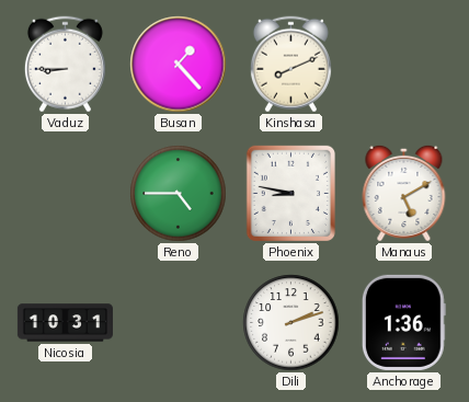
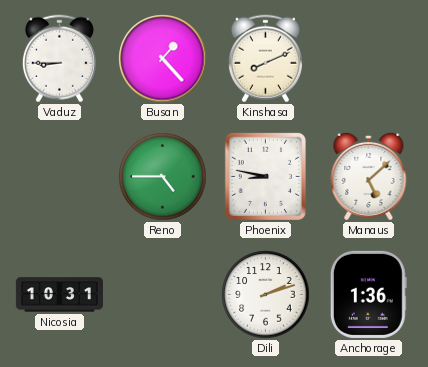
Manaus: 5:10 -> 5:08 (369, 176)
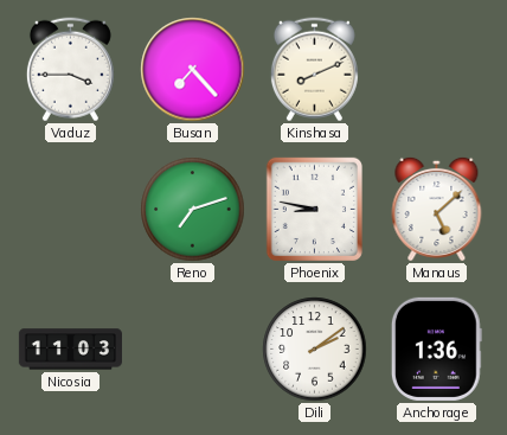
Vaduz: 8:45 -> 3:45 (70, 70)
Busan: 1:23 -> 7:23 (193, 70)
Reno: 4:45 -> 7:12 (193, 210)
Nicosia: 10:31 -> 11:03 (70, 350)
Dili: 2:12 -> 2:09 (315, 350)
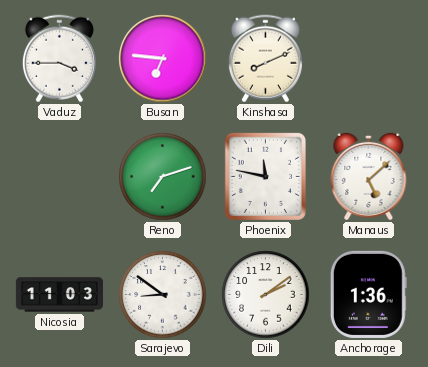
Busan: 7:23 -> 6:46 (163, 59)
Phoenix: 8:47 -> 11:47 (265, 176)
Sarajevo: none -> 8:51 (163, 295)
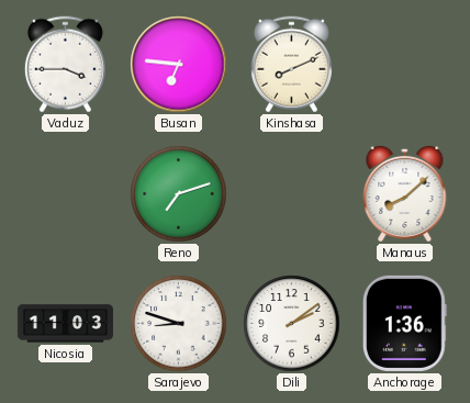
Phoenix: 11:47 -> none (265, 176)
Manaus: 5:08 -> 8:08 (405, 193)
Sarajevo: 8:51 -> 8:48 (179, 324)
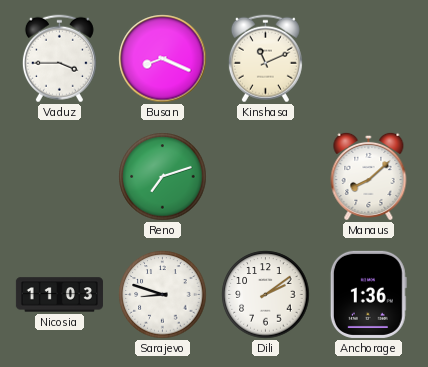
Busan: 6:46 -> 8:19 (163, 59)
Kinshasa: 8:11 -> 11:11 (265, 59)
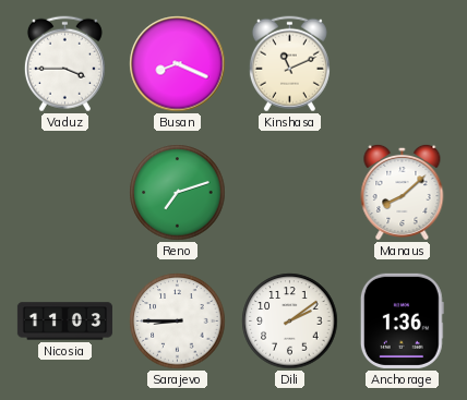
Sarajevo: 8:48 -> 8:45 (178, 322)
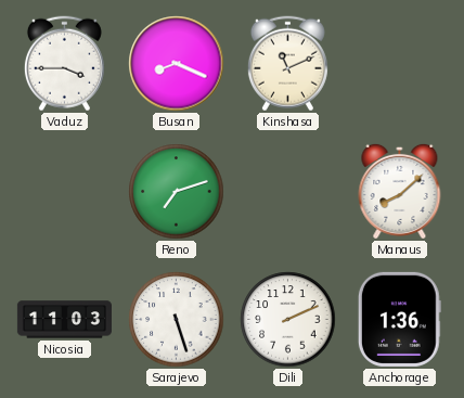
Sarajevo: 8:45 -> 5:27 (177, 320)
Dili: 2:09 -> 2:11 (288, 320)
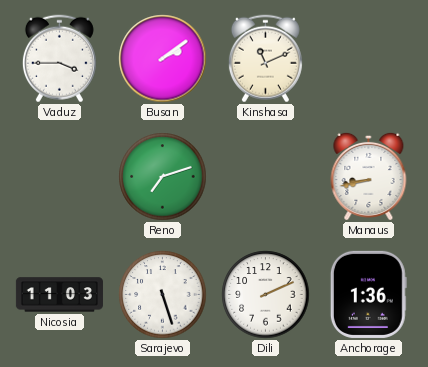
Busan: 8:19 -> 2:09 (163, 59)
Manaus: 8:08 -> 8:43 (369, 176)
